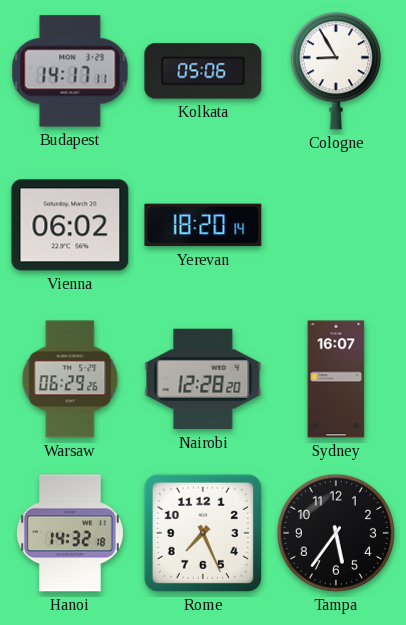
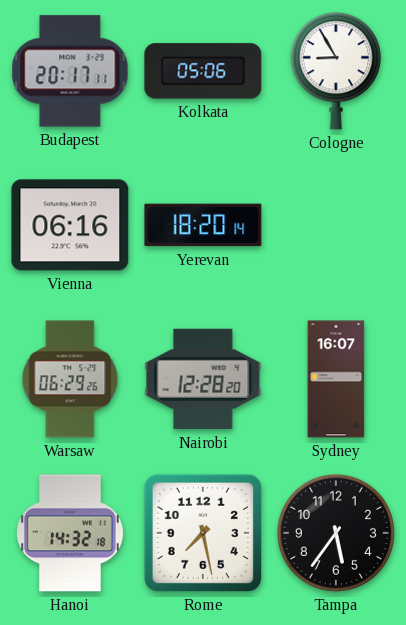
Budapest: 14:17 -> 20:17 (70, 71)
Vienna: 06:02 -> 06:16 (70, 225)
Rome: 7:26 -> 7:28 (203, 533)
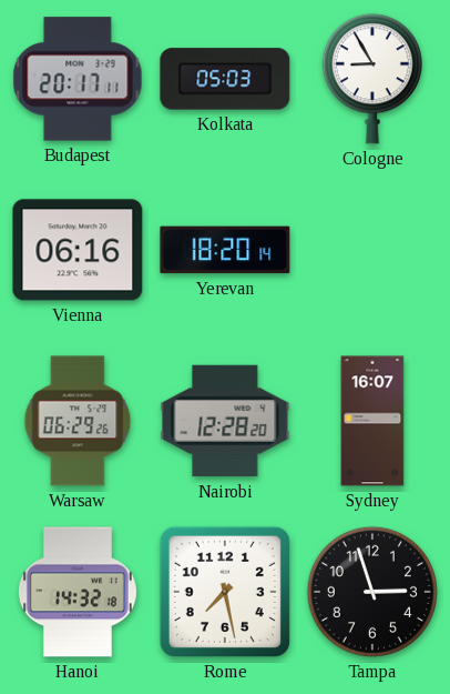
Kolkata: 05:06 -> 05:03 (225, 79)
Tampa: 5:36 -> 2:57 (372, 592)
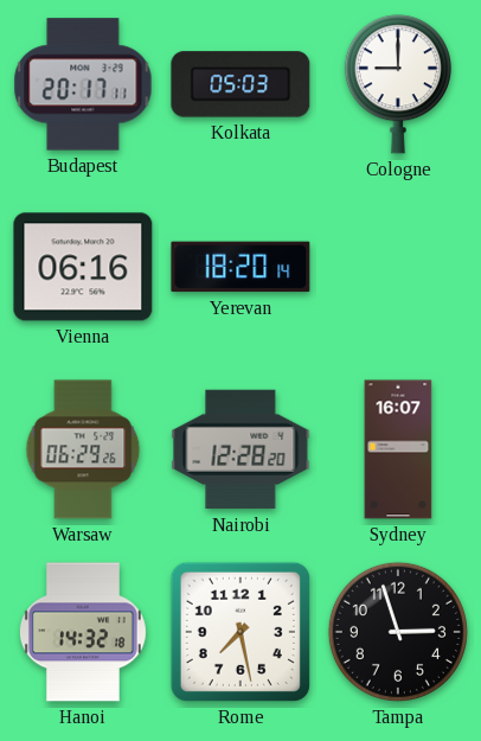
Cologne: 8:55 -> 9:00 (398, 84)
